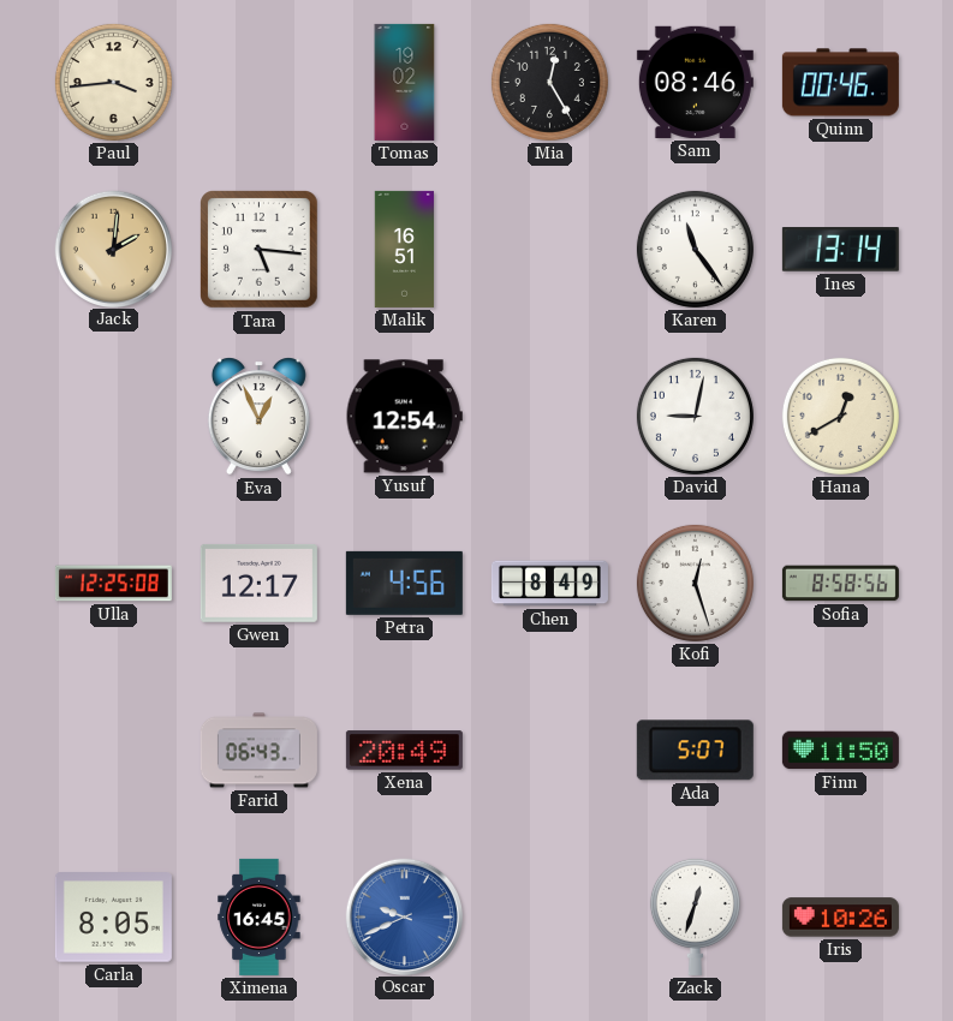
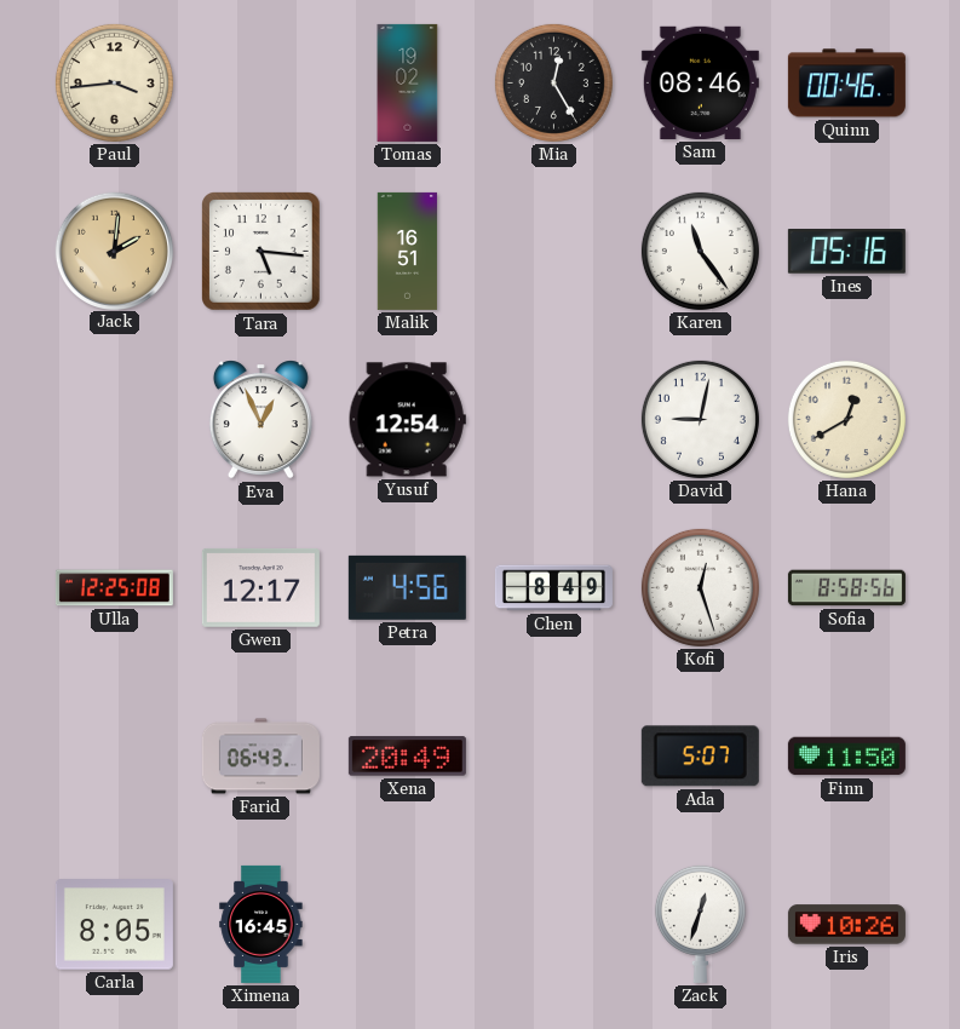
Ines: 13:14 -> 05:16 (846, 252)
Oscar: 9:41 -> none (404, 916)
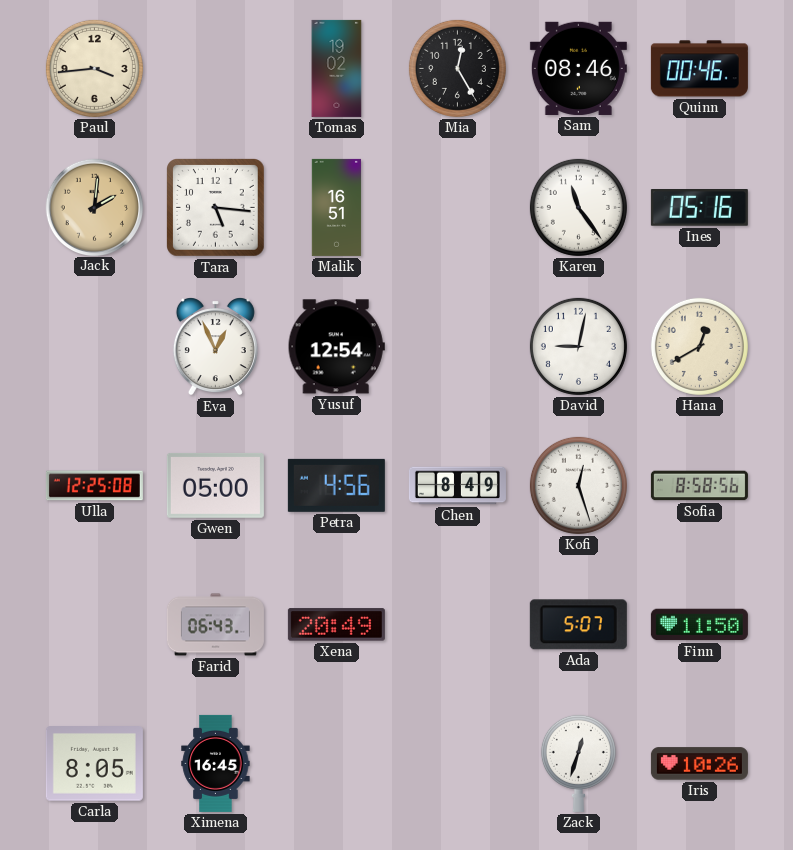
Gwen: 12:17 -> 05:00 (215, 485)
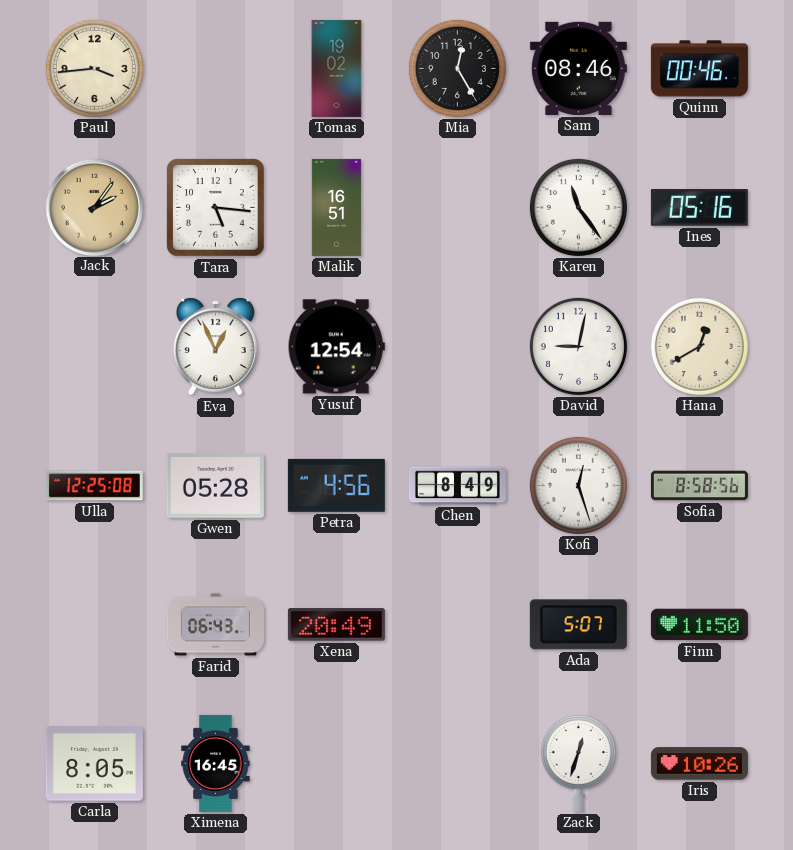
Jack: 2:01 -> 2:06 (94, 207)
Gwen: 05:00 -> 05:28 (215, 485)
